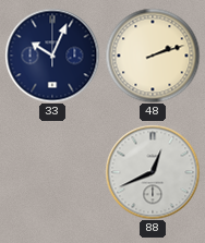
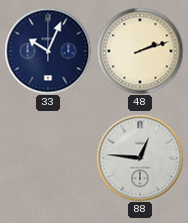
88: 12:41 -> 12:46 (140, 158)
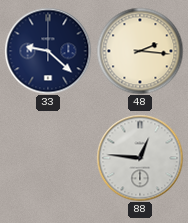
33: 10:04 -> 9:22 (48, 51)
48: 2:12 -> 2:16 (140, 51)
